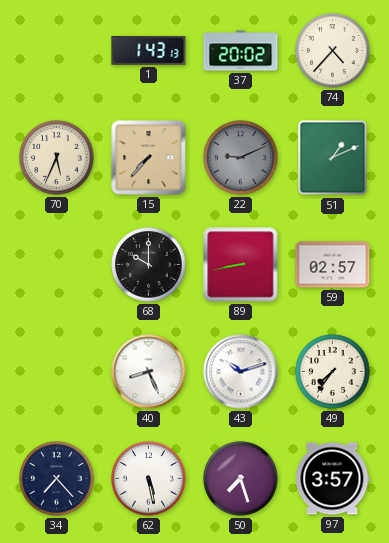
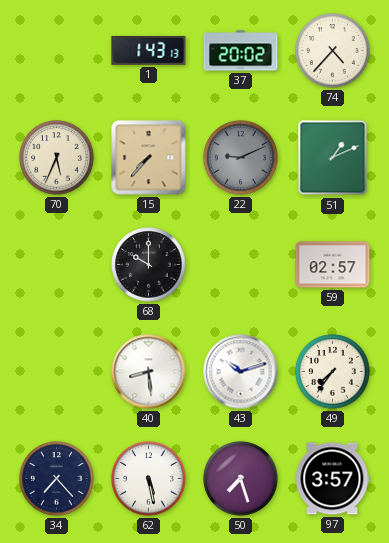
89: 8:43 -> none (241, 265)
40: 8:26 -> 8:29 (149, 372)
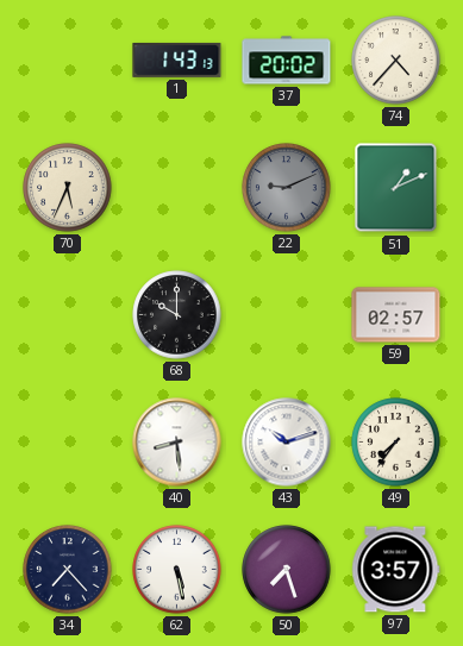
15: 7:37 -> none (149, 158)
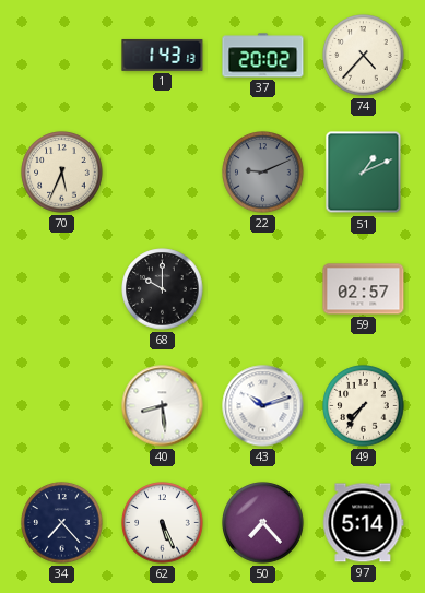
62: 5:28 -> 5:26 (163, 523)
50: 7:27 -> 7:23 (263, 523)
97: 3:57 -> 5:14 (364, 523)
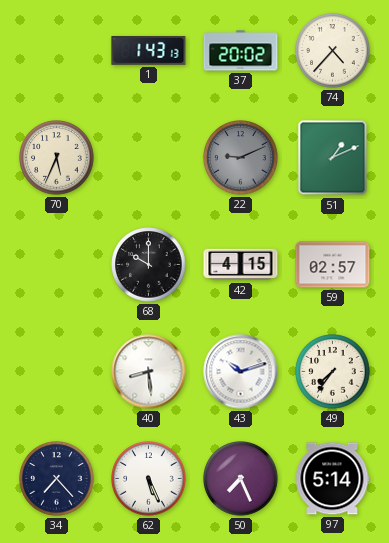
42: none -> 4:15 (241, 265)
50: 7:23 -> 7:26 (241, 479)
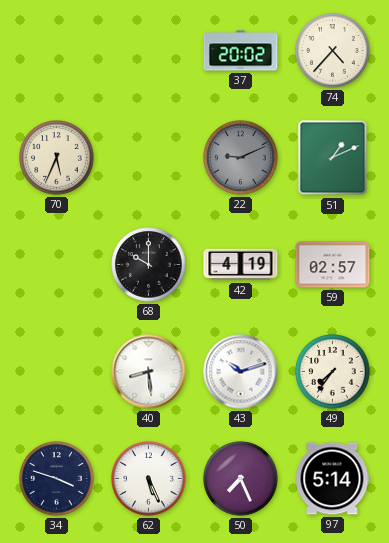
1: 1:43 -> none (149, 50)
42: 4:15 -> 4:19 (241, 265)
34: 7:23 -> 3:48 (57, 479)
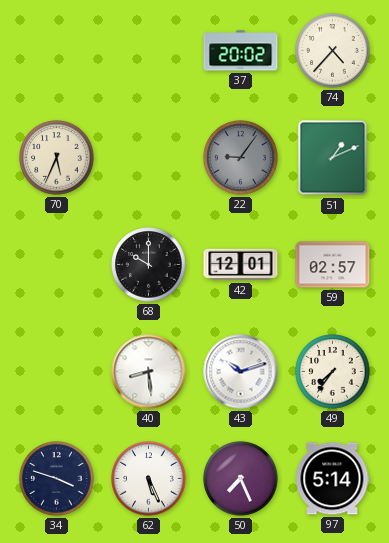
22: 9:11 -> 9:06 (241, 158)
42: 4:19 -> 12:01 (241, 265)
